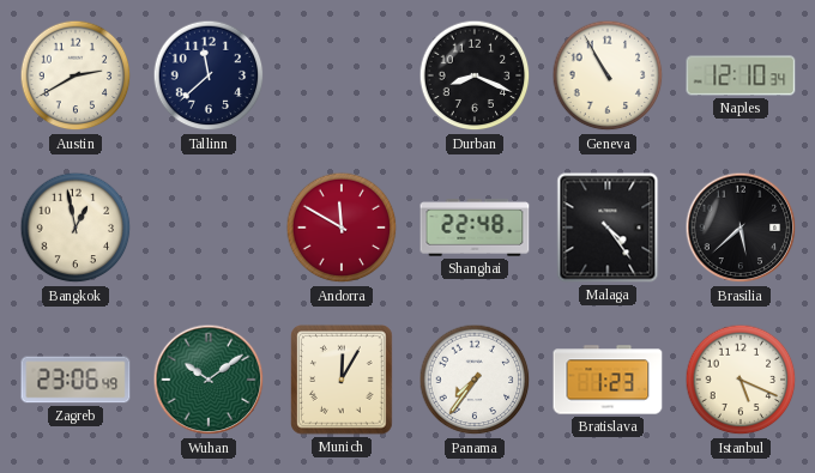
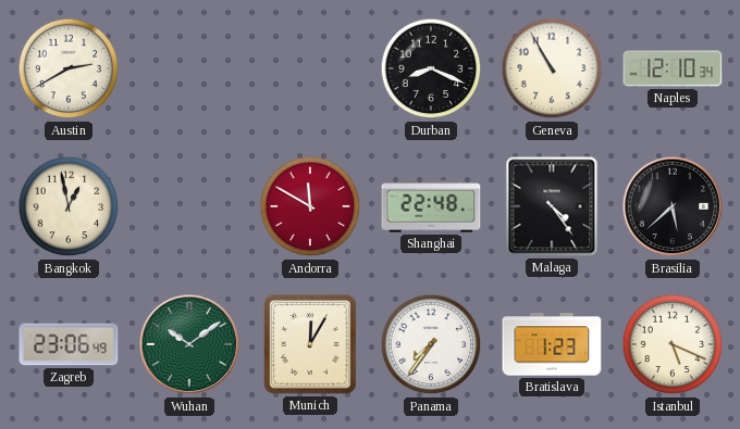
Tallinn: 11:38 -> none (209, 75)
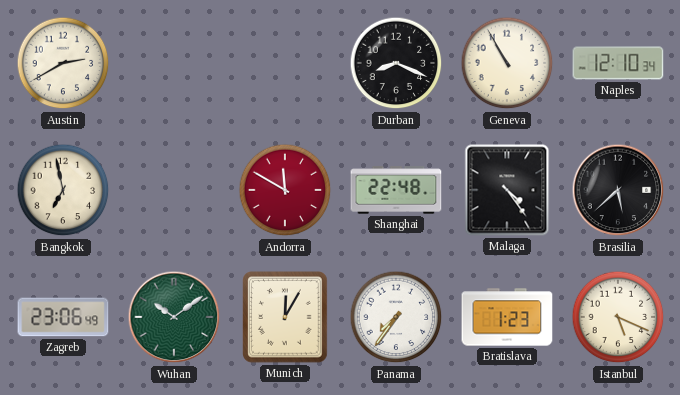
Bangkok: 12:58 -> 6:58 (63, 190)
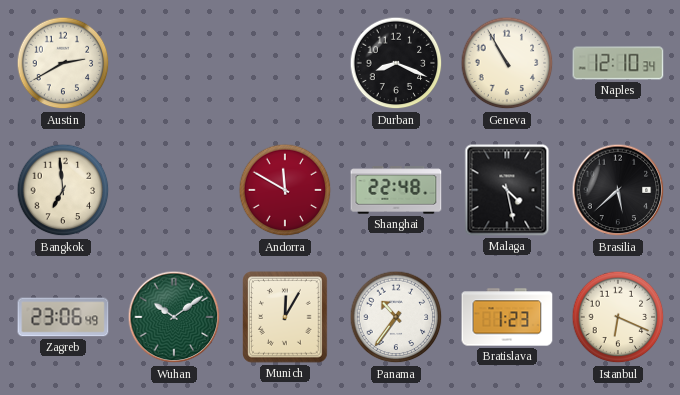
Bangkok: 6:58 -> 6:59 (63, 190)
Malaga: 4:24 -> 4:28 (507, 190)
Panama: 7:36 -> 10:36 (396, 317)
Istanbul: 5:19 -> 6:19 (618, 317)
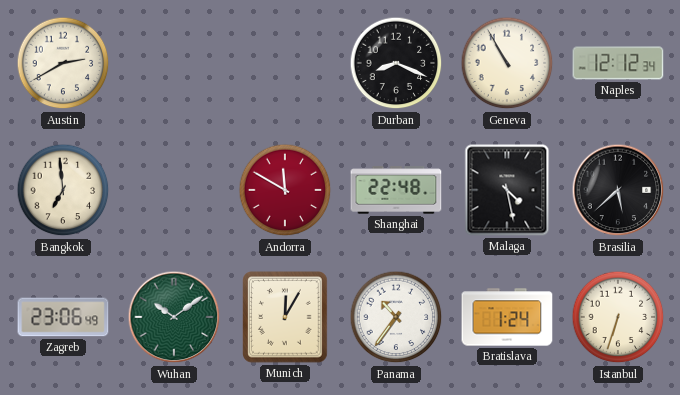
Naples: 12:10 -> 12:12 (618, 63)
Bratislava: 1:23 -> 1:24 (507, 317)
Istanbul: 6:19 -> 6:33 (618, 317)
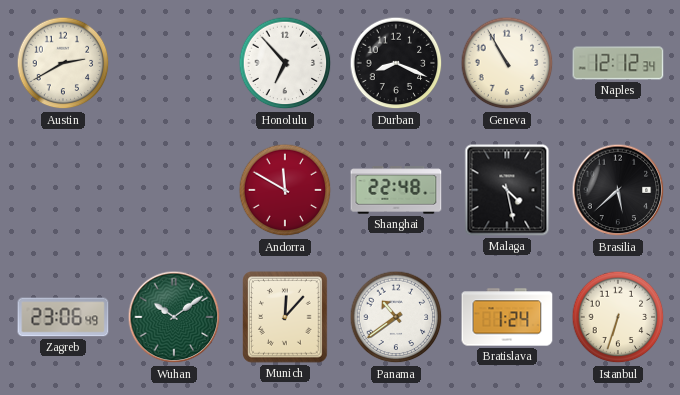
Honolulu: none -> 6:53 (285, 63)
Bangkok: 6:59 -> none (63, 190)
Munich: 12:05 -> 12:07 (285, 317)
Panama: 10:36 -> 10:39 (396, 317)
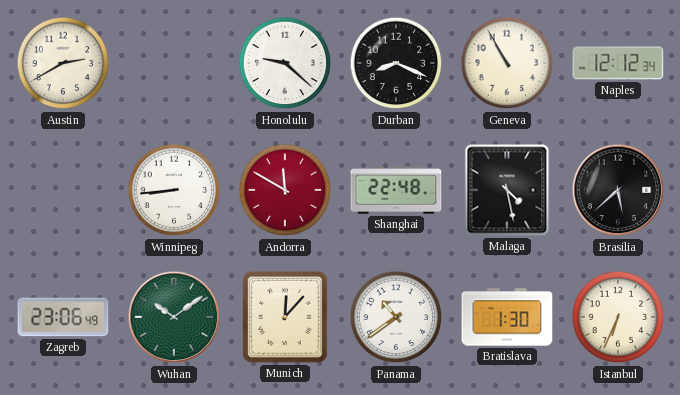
Honolulu: 6:53 -> 9:22 (285, 63)
Winnipeg: none -> 8:44 (174, 190)
Bratislava: 1:24 -> 1:30 (507, 317)
Istanbul: 6:33 -> 6:34 (618, 317)
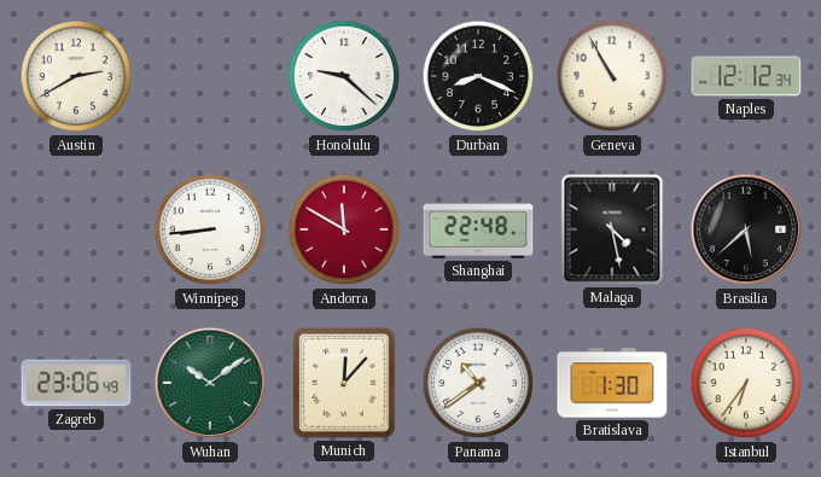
Istanbul: 6:34 -> 6:36 (746, 383)
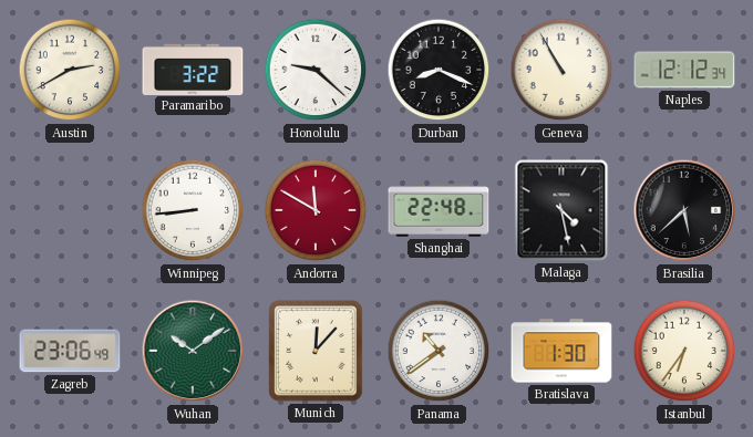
Paramaribo: none -> 3:22 (193, 69)
